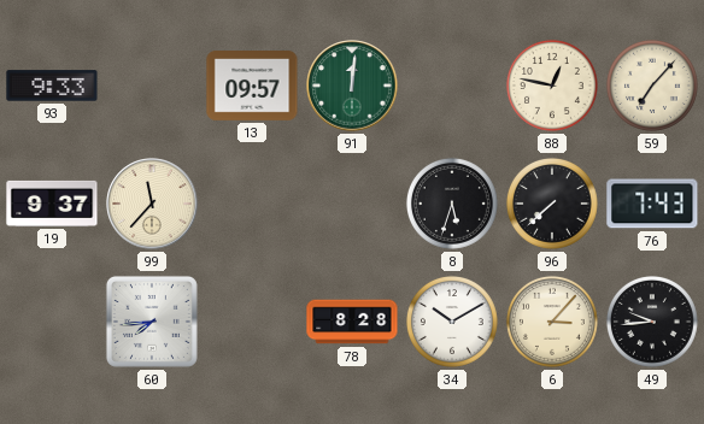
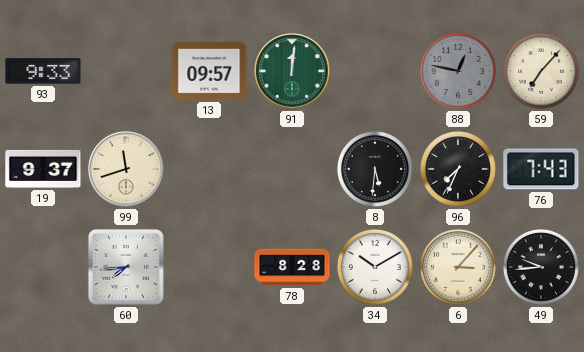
88 dial: cream -> grey (458, 71)
99: 11:37 -> 11:42 (126, 169)
8: 5:33 -> 5:31 (375, 169)
96: 7:38 -> 7:34 (458, 169)
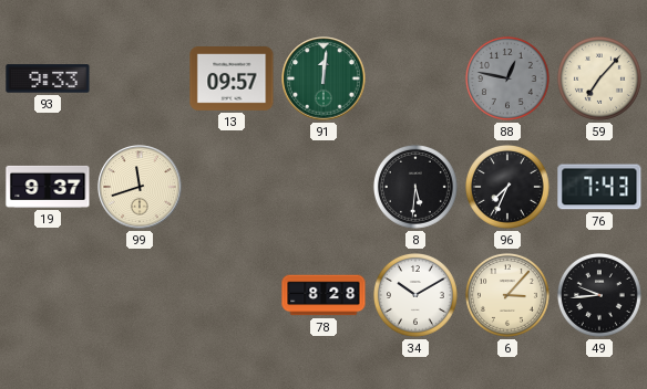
60: 7:44 -> none (126, 267)
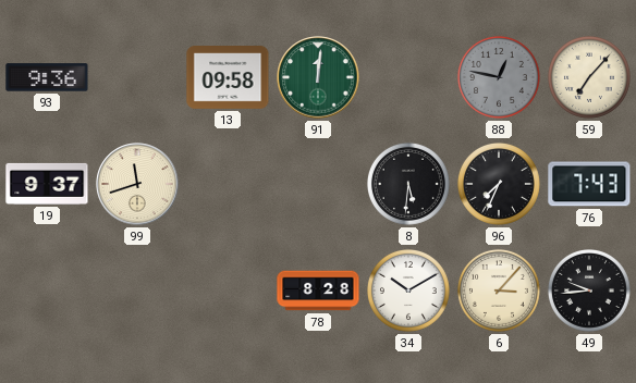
93: 9:33 -> 9:36 (47, 77)
13: 09:57 -> 09:58 (228, 78)
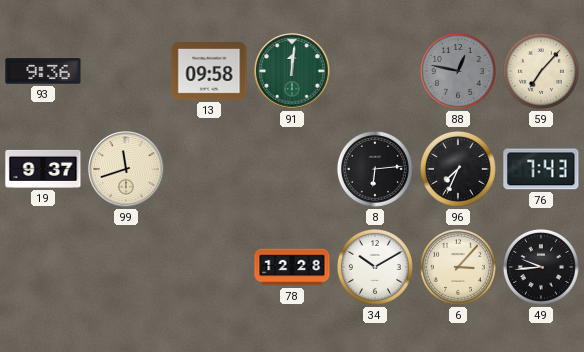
8: 5:31 -> 6:14 (375, 169)
78: 8:28 -> 12:28 (292, 267)
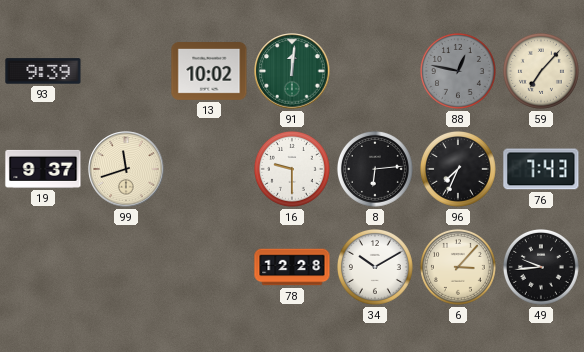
93: 9:36 -> 9:39 (43, 71)
13: 09:58 -> 10:02 (209, 72)
16: none -> 9:30 (292, 169)
